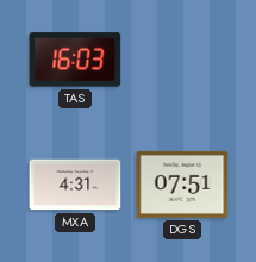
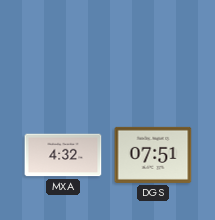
TAS: 16:03 -> none (75, 60)
MXA: 4:31 -> 4:32 (63, 155)
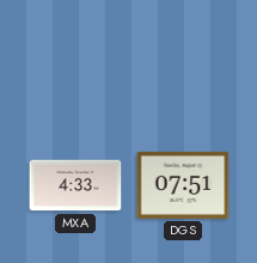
MXA: 4:32 -> 4:33 (75, 185)
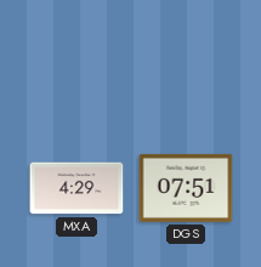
MXA: 4:33 -> 4:29 (76, 188)
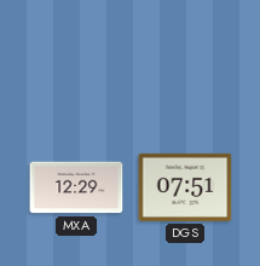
MXA: 4:29 -> 12:29 (76, 187)
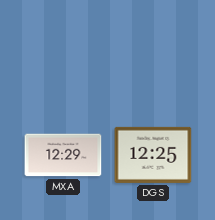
DGS: 07:51 -> 12:25 (153, 155)
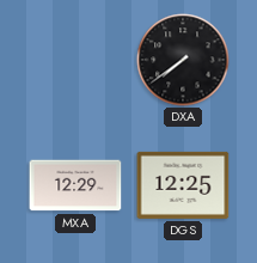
DXA: none -> 7:39 (183, 60)
